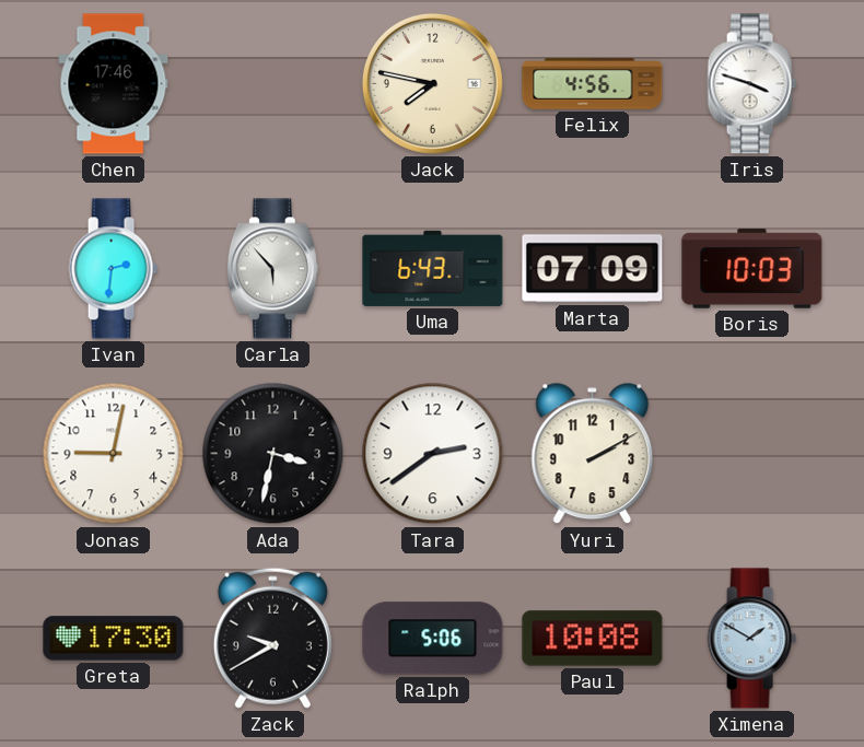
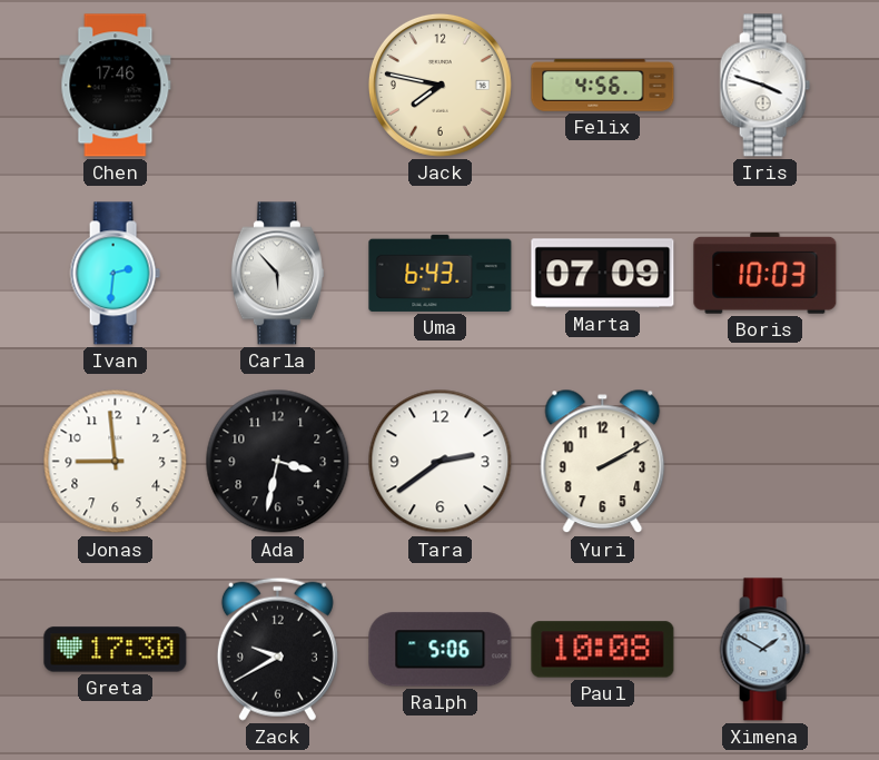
Jonas: 9:02 -> 8:59 (116, 462)
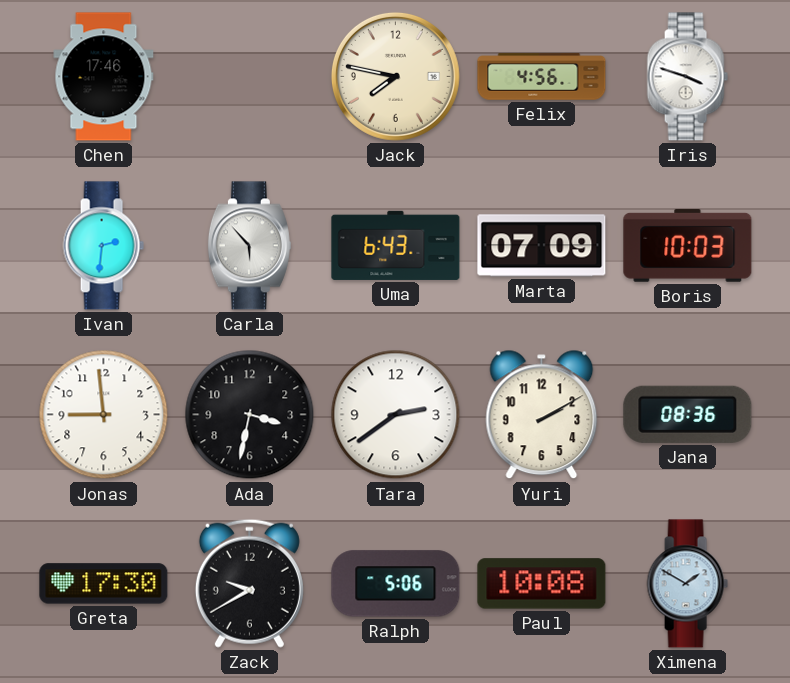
Jana: none -> 08:36 (688, 414)
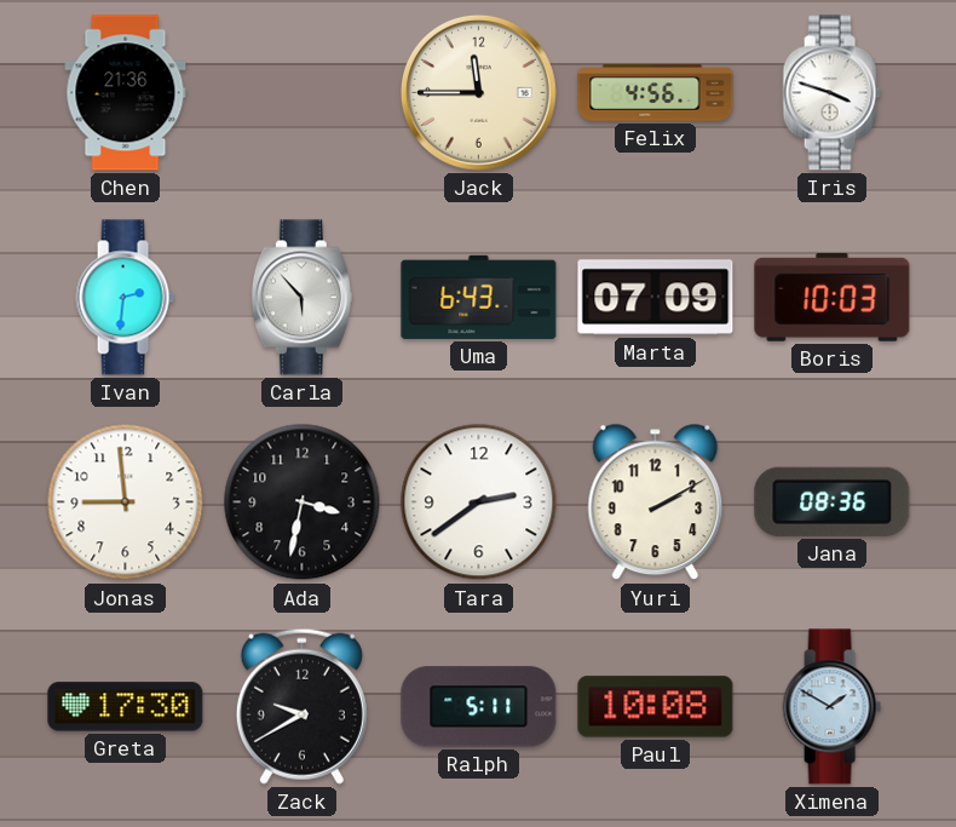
Chen: 17:46 -> 21:36 (126, 93)
Jack: 7:47 -> 11:45 (478, 92)
Ralph: 5:06 -> 5:11 (479, 707)
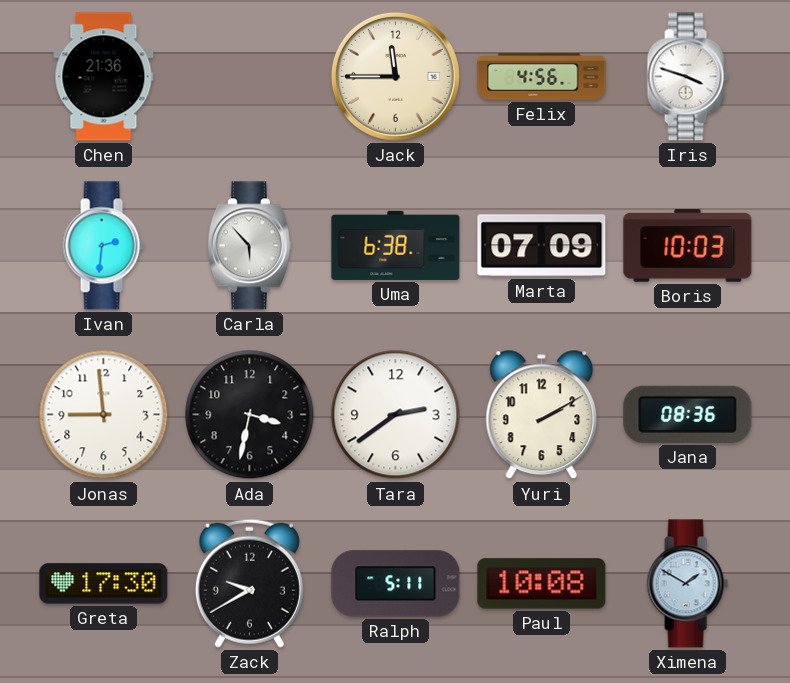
Uma: 6:43 -> 6:38 (396, 245)
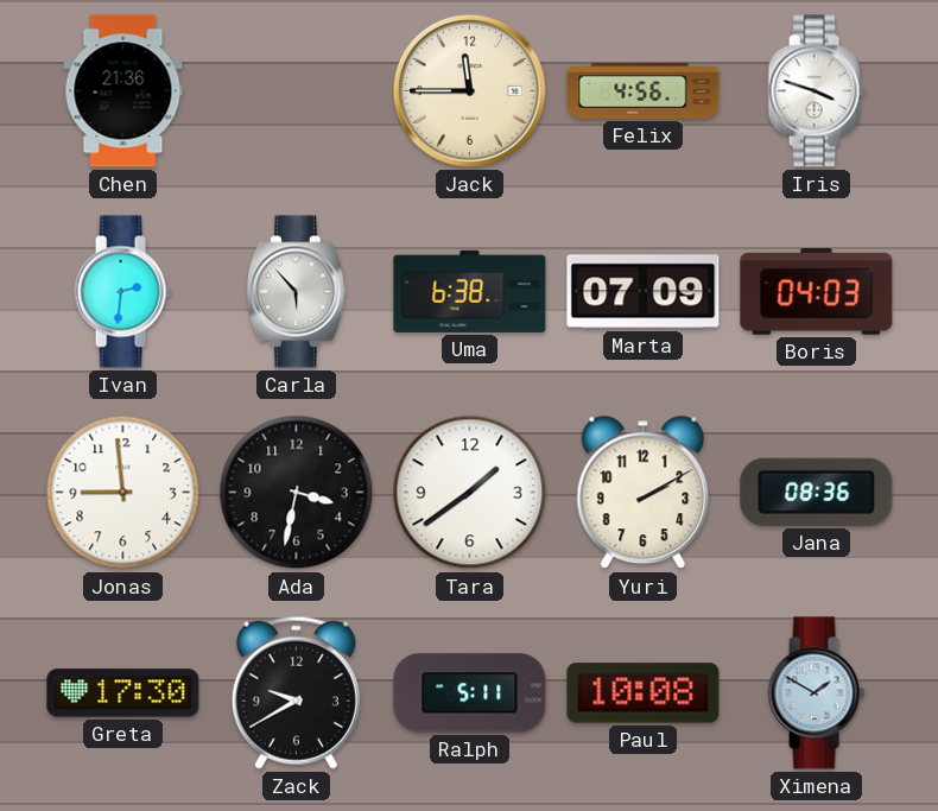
Boris: 10:03 -> 04:03 (817, 291)
Tara: 2:39 -> 1:39 (470, 493)
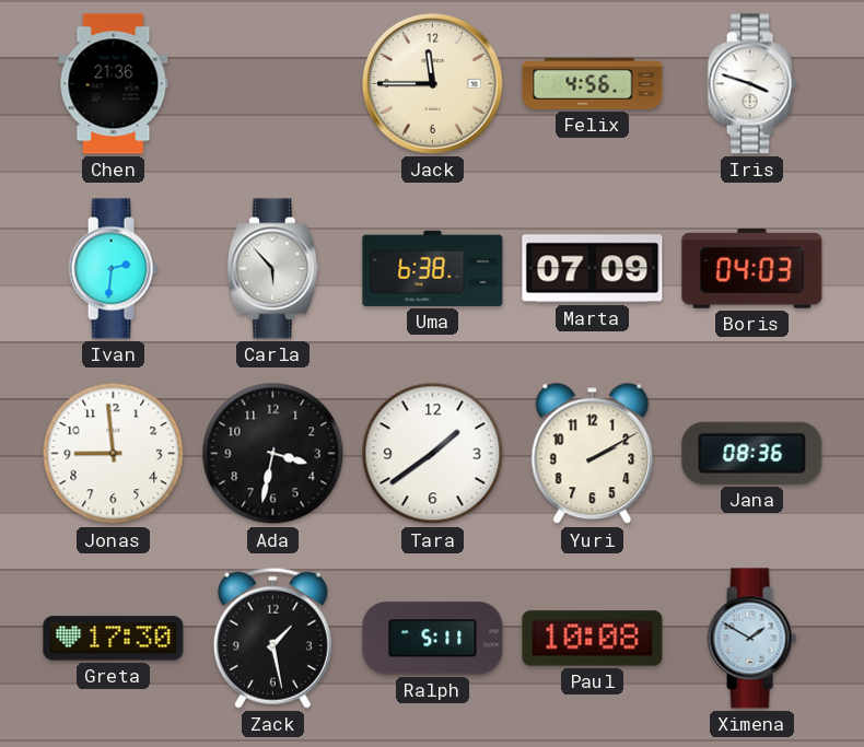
Zack: 9:40 -> 1:28 (272, 638)
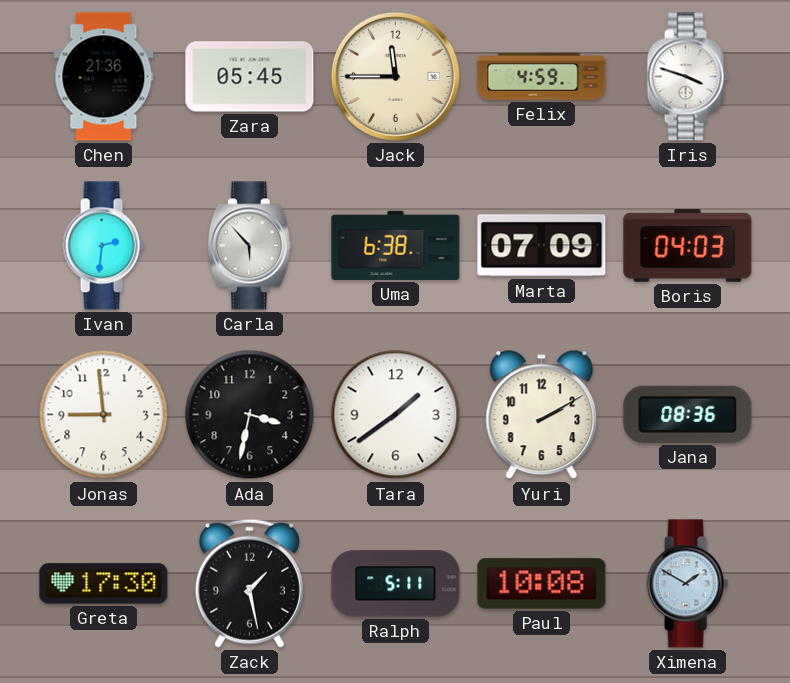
Zara: none -> 05:45 (250, 77)
Felix: 4:56 -> 4:59 (542, 77)
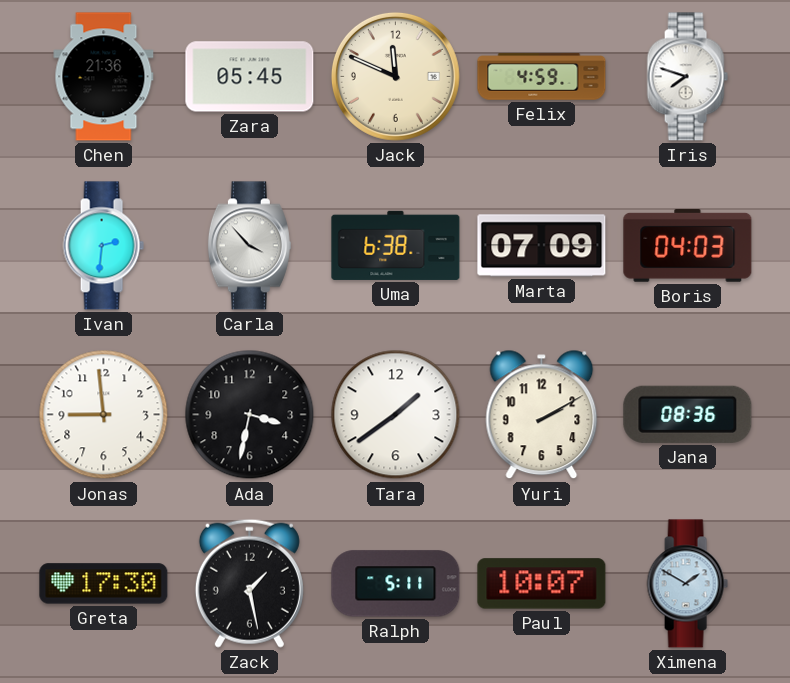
Jack: 11:45 -> 11:49 (395, 76)
Iris: 3:48 -> 7:48 (687, 77)
Carla: 5:53 -> 3:53 (249, 246)
Paul: 10:08 -> 10:07 (542, 584)
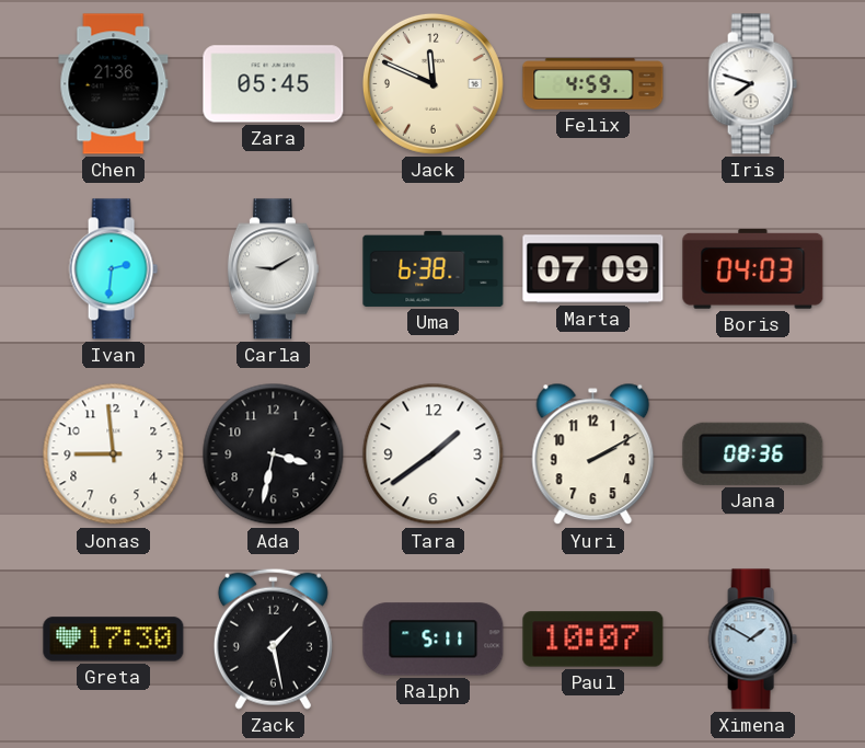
Carla: 3:53 -> 9:10 (273, 269)
